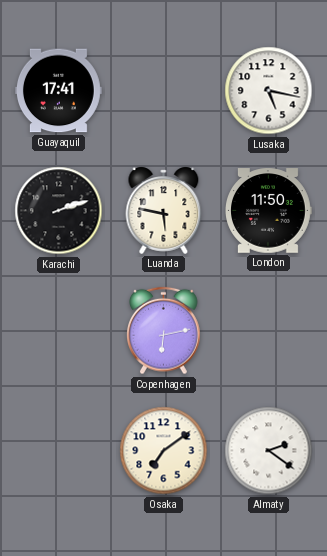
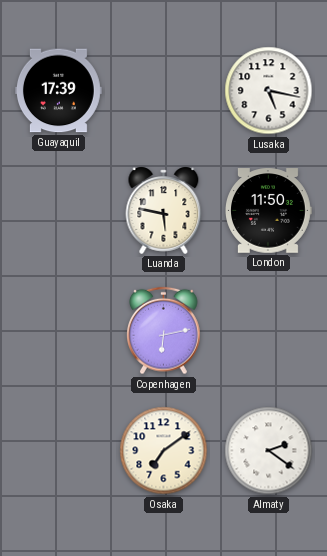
Guayaquil: 17:41 -> 17:39 (58, 91)
Karachi: 2:12 -> none (59, 211)
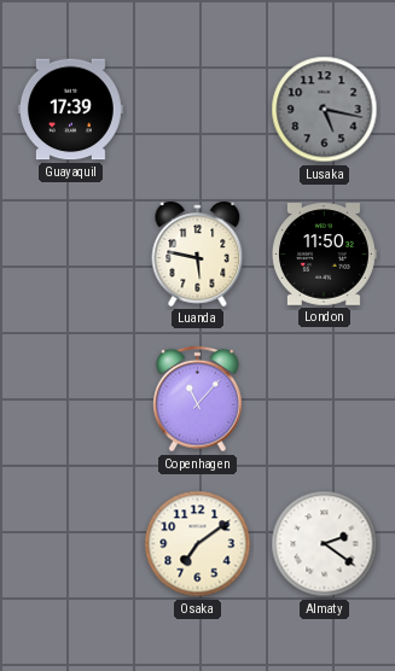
Lusaka dial: white -> grey (325, 110)
Copenhagen: 6:13 -> 11:07 (198, 399)
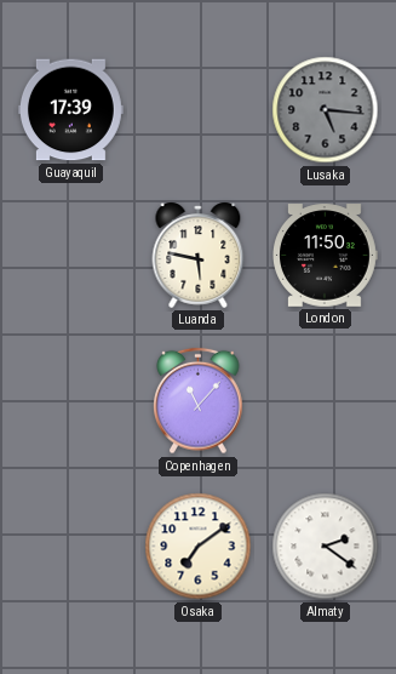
Lusaka: 5:17 -> 5:16 (326, 110)
